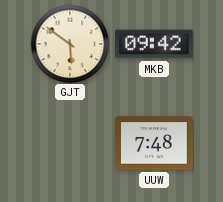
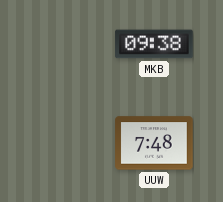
GJT: 5:51 -> none (70, 44)
MKB: 09:42 -> 09:38 (154, 44)
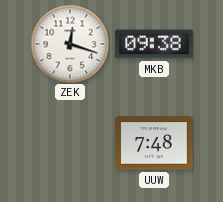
ZEK: none -> 12:18 (70, 44)
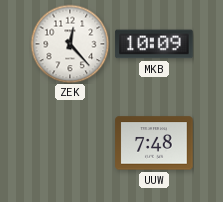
ZEK: 12:18 -> 12:23 (70, 44)
MKB: 09:38 -> 10:09 (154, 44)
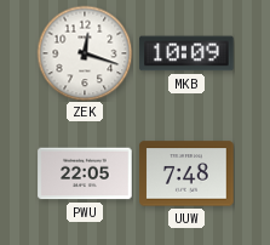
ZEK: 12:23 -> 12:18 (85, 53)
PWU: none -> 22:05 (85, 173)
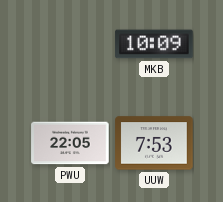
ZEK: 12:18 -> none (85, 53)
UUW: 7:48 -> 7:53 (154, 143)
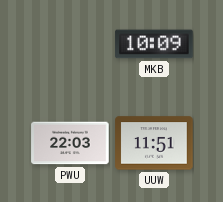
PWU: 22:05 -> 22:03 (70, 143)
UUW: 7:53 -> 11:51 (154, 143)
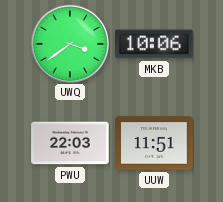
UWQ: none -> 3:39 (70, 44)
MKB: 10:09 -> 10:06 (154, 44)
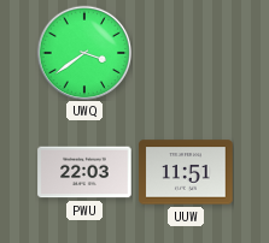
MKB: 10:06 -> none (154, 44)
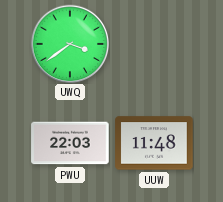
UUW: 11:51 -> 11:48 (154, 143)
